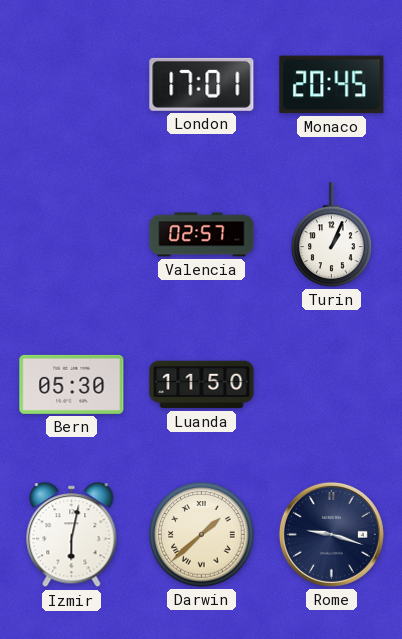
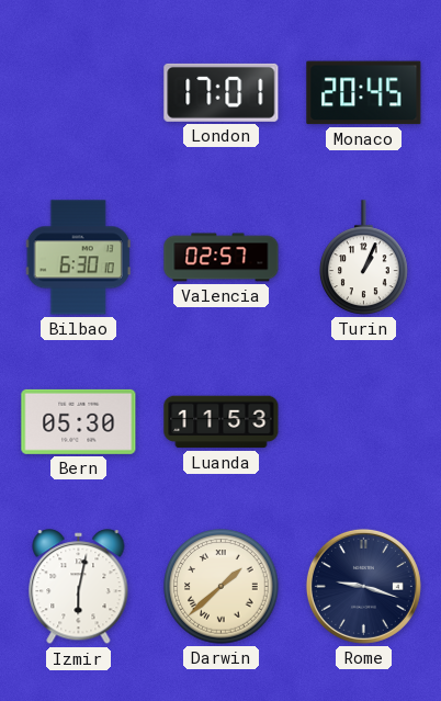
Bilbao: none -> 6:30 (78, 258)
Luanda: 11:50 -> 11:53 (222, 422)
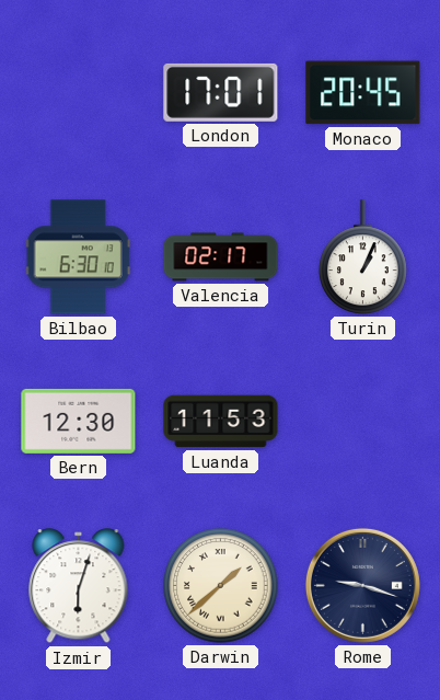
Valencia: 02:57 -> 02:17 (221, 257)
Bern: 05:30 -> 12:30 (79, 421)
Izmir: 6:02 -> 6:03 (79, 586)
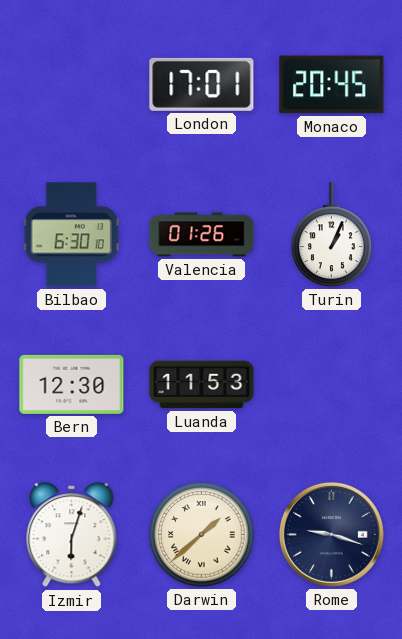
Valencia: 02:17 -> 01:26 (202, 235)
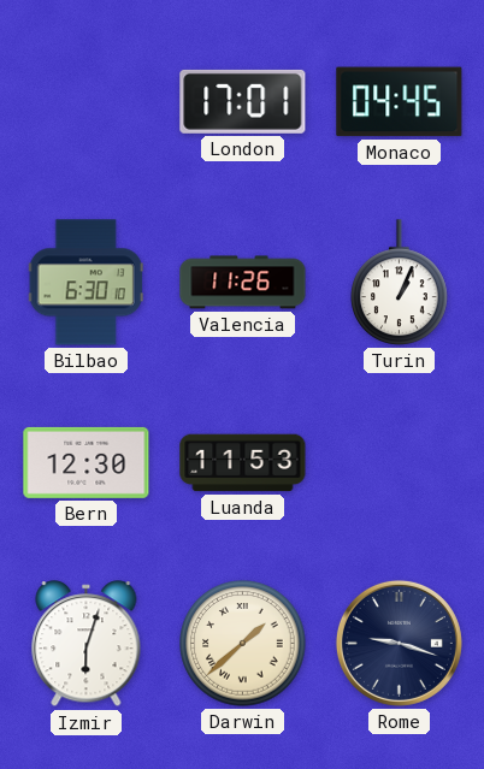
Monaco: 20:45 -> 04:45 (400, 102)
Valencia: 01:26 -> 11:26 (243, 283)
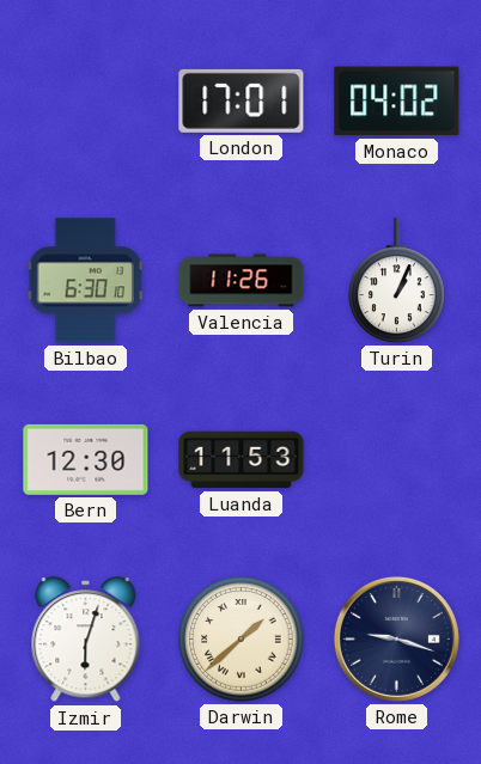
Monaco: 04:45 -> 04:02 (397, 102)
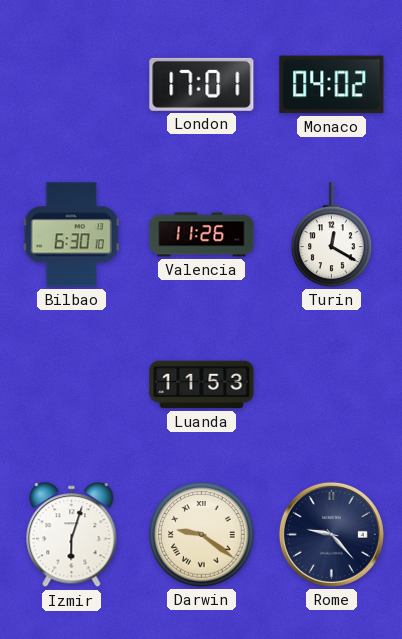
Turin: 1:04 -> 12:20 (332, 235)
Bern: 12:30 -> none (86, 459)
Darwin: 1:38 -> 9:21 (202, 535)
Rome: 9:18 -> 9:23 (331, 534)
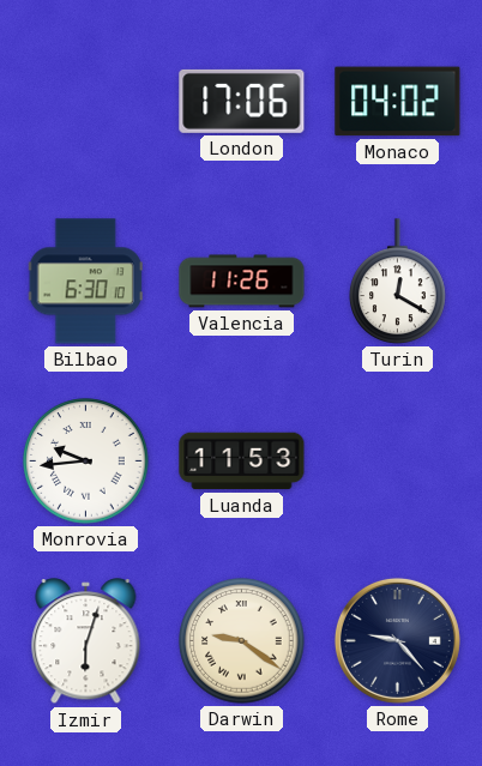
London: 17:01 -> 17:06 (242, 101)
Monrovia: none -> 9:44 (86, 462)
